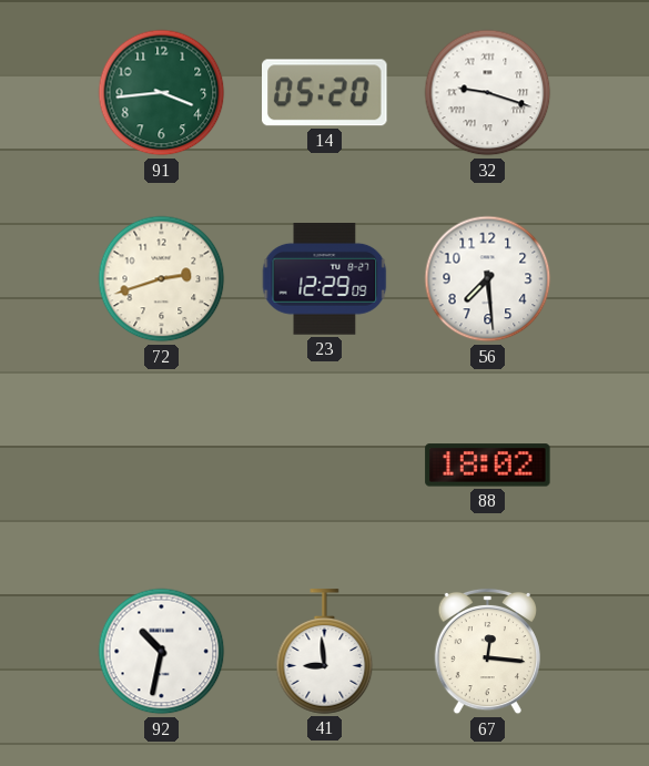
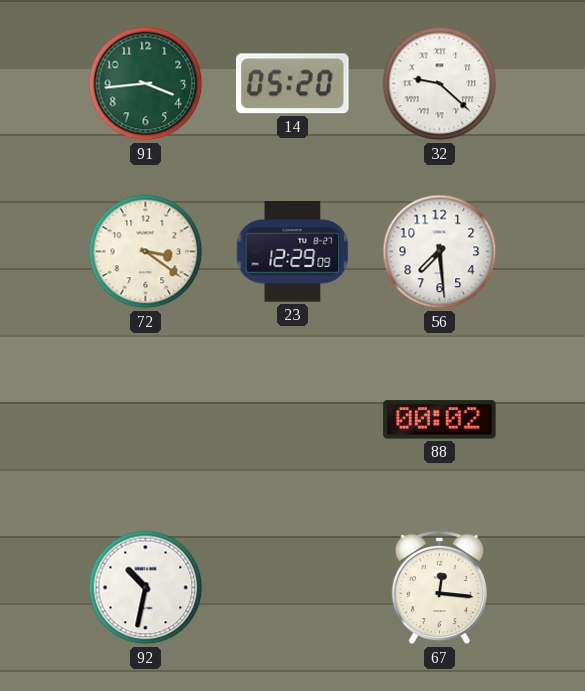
32: 9:18 -> 9:22 (440, 84)
72: 2:42 -> 3:21 (146, 252)
88: 18:02 -> 00:02 (440, 420)
41: 8:59 -> none (325, 652)
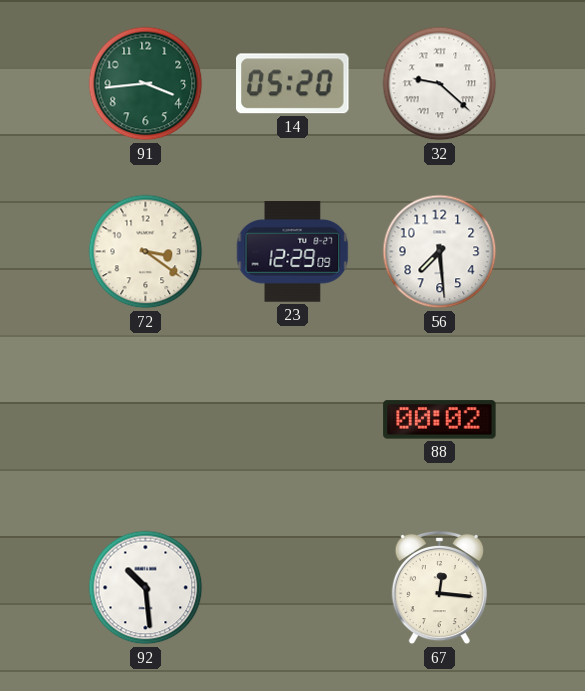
92: 10:32 -> 10:29 (146, 588)
